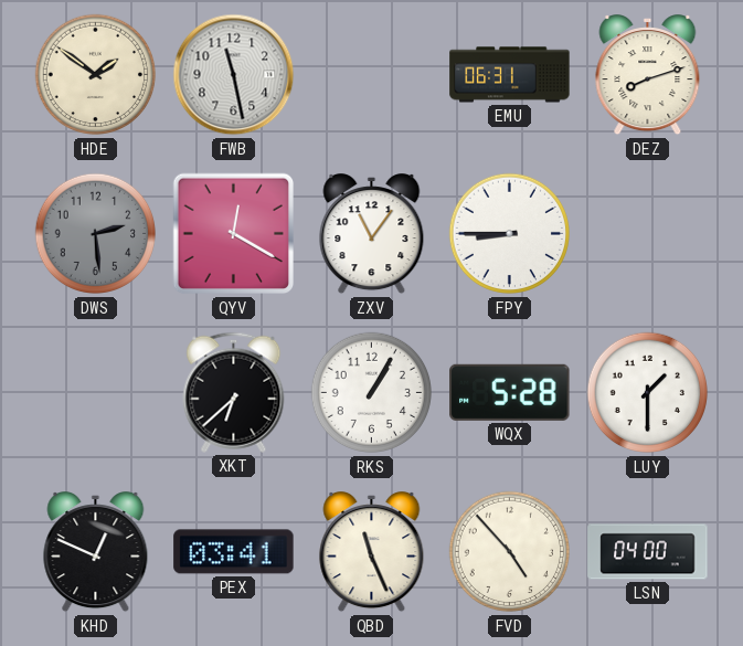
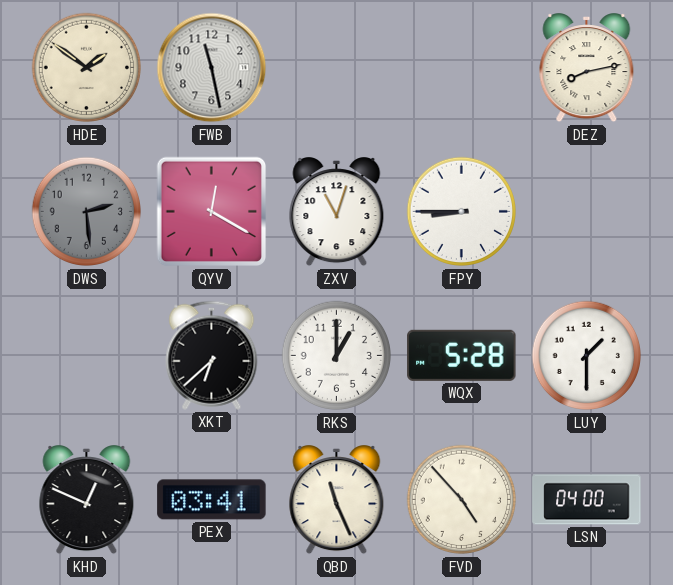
EMU: 06:31 -> none (510, 75)
DEZ: 8:12 -> 8:13 (587, 68)
ZXV: 11:06 -> 11:03 (337, 212)
RKS: 1:05 -> 1:00 (337, 356)
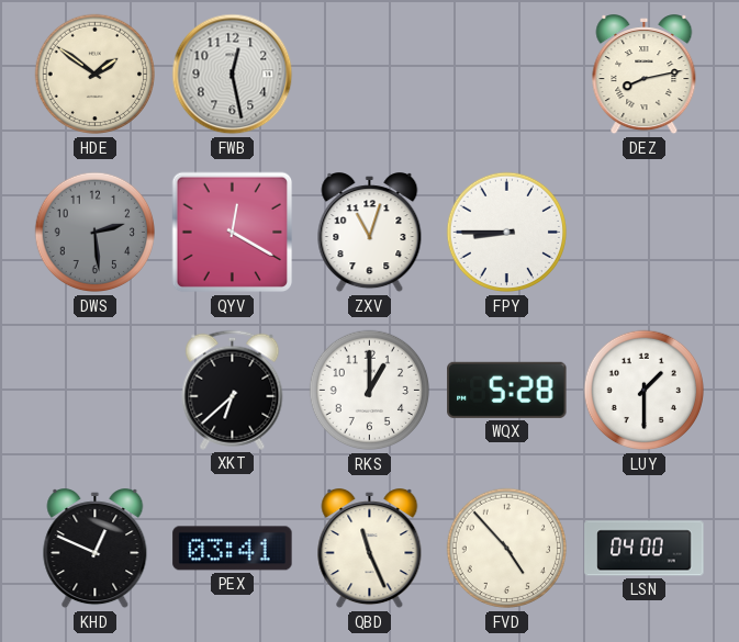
FWB: 11:28 -> 12:28 (233, 75)
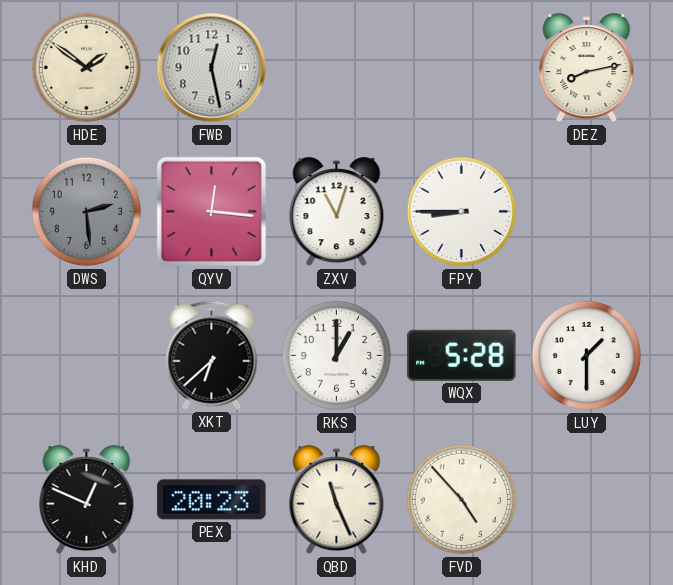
QYV: 12:20 -> 12:16 (212, 212)
PEX: 03:41 -> 20:23 (212, 500)
LSN: 04:00 -> none (645, 549)
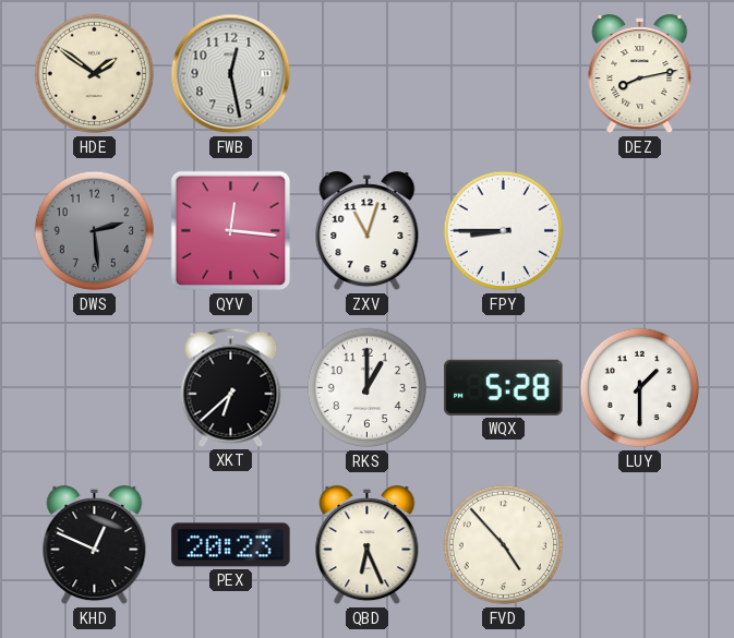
QBD: 11:26 -> 6:26 (368, 545)
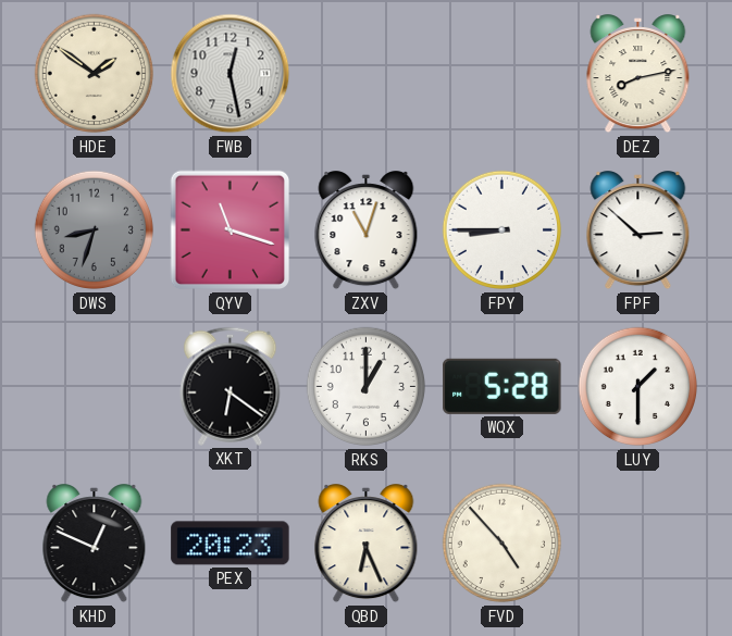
DWS: 2:29 -> 8:33 (95, 230)
QYV: 12:16 -> 11:18 (231, 230)
FPF: none -> 2:52 (638, 230)
XKT: 6:38 -> 6:21 (231, 386)
